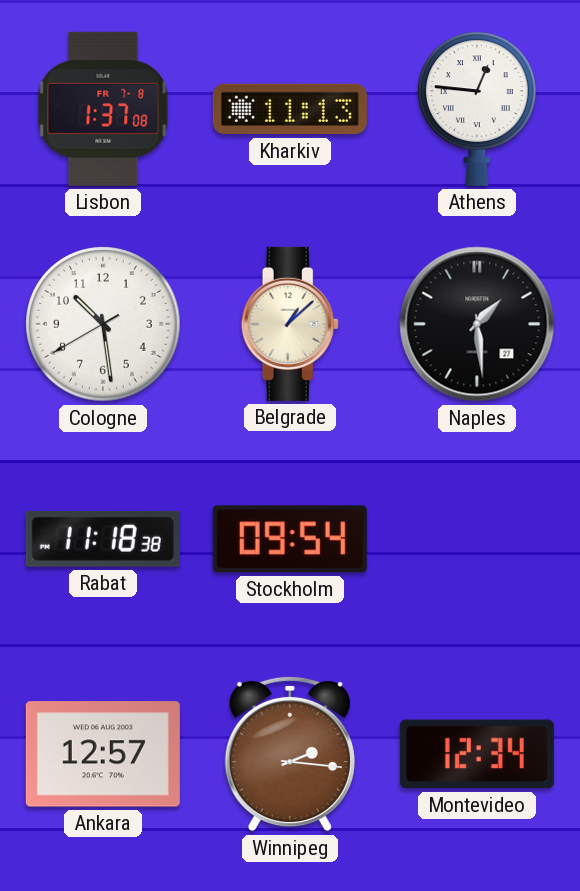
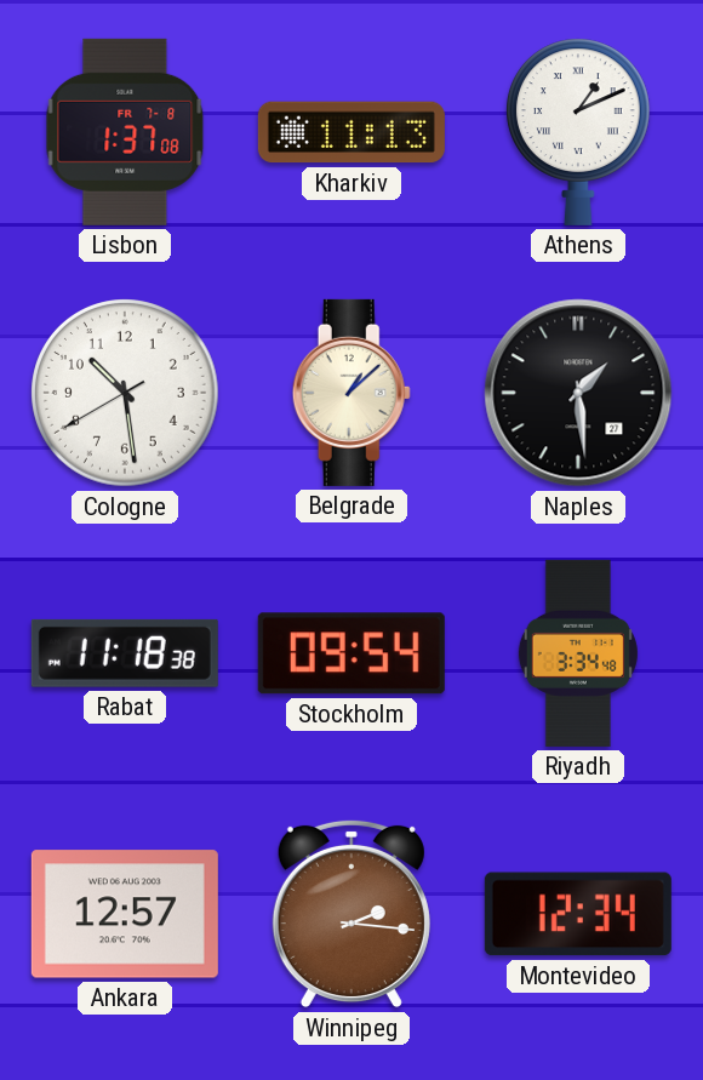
Athens: 12:46 -> 1:11 (578, 132)
Riyadh: none -> 3:34 (578, 653)
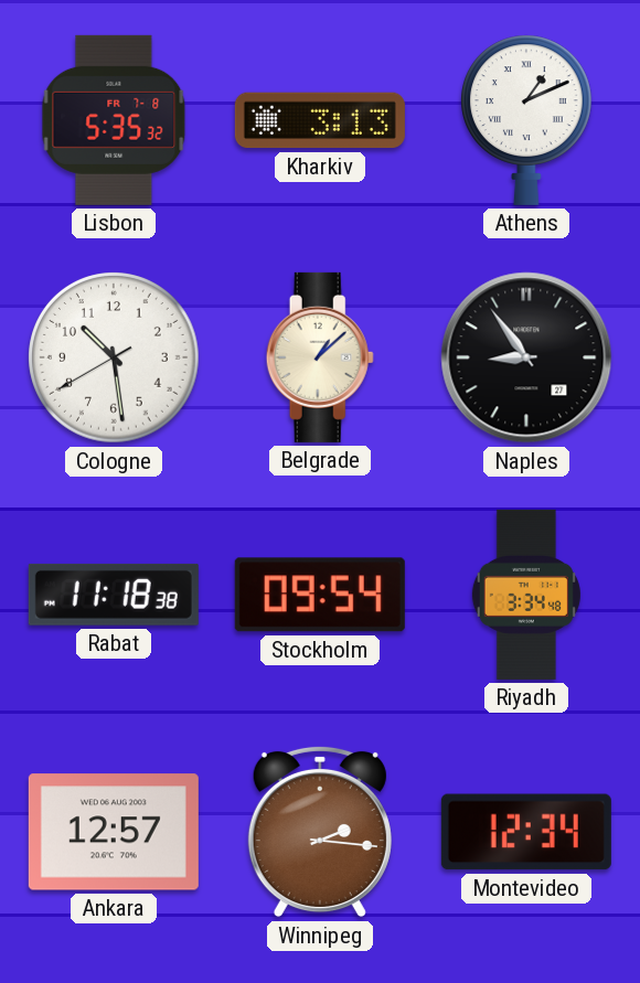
Lisbon: 1:37 -> 5:35 (114, 120)
Kharkiv: 11:13 -> 3:13 (320, 120)
Naples: 1:29 -> 8:54 (526, 357)
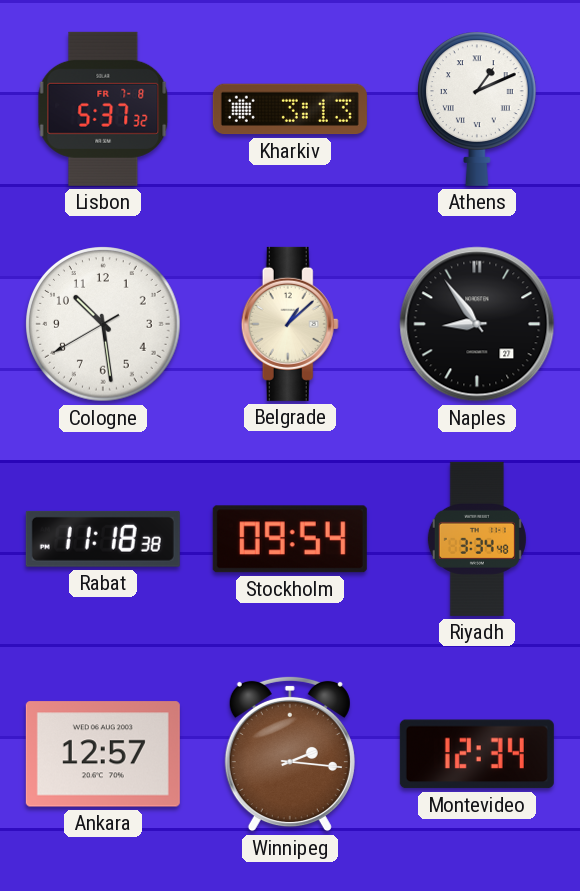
Lisbon: 5:35 -> 5:37 (103, 109)
